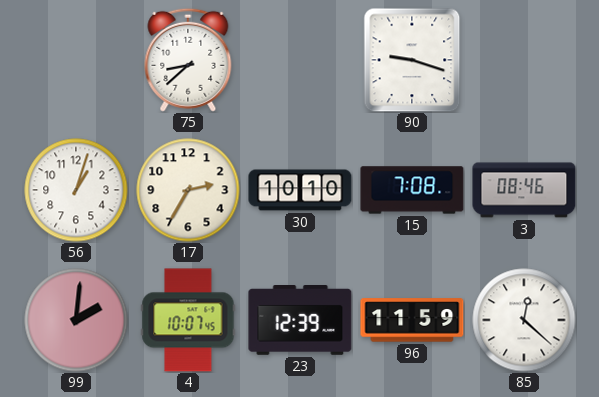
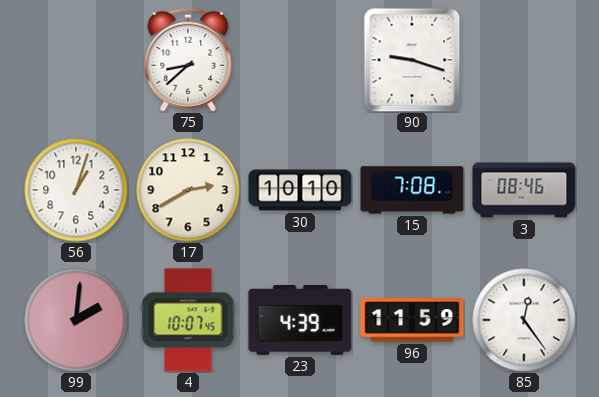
17: 2:35 -> 2:40 (188, 190)
23: 12:39 -> 4:39 (300, 321)
85: 12:22 -> 12:24 (524, 320)
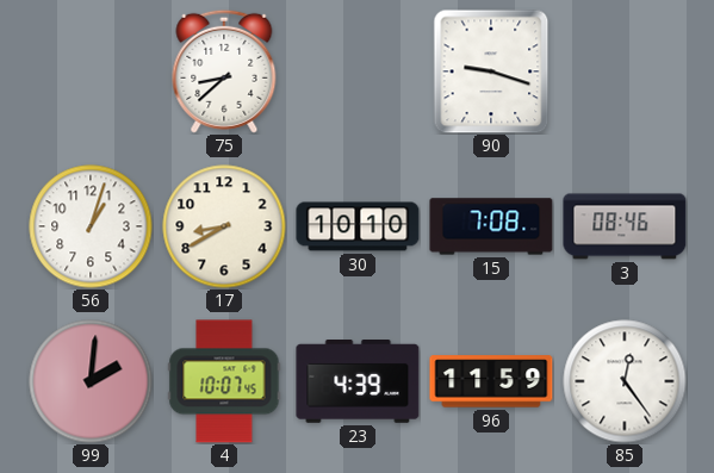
17: 2:40 -> 8:40 (224, 226)
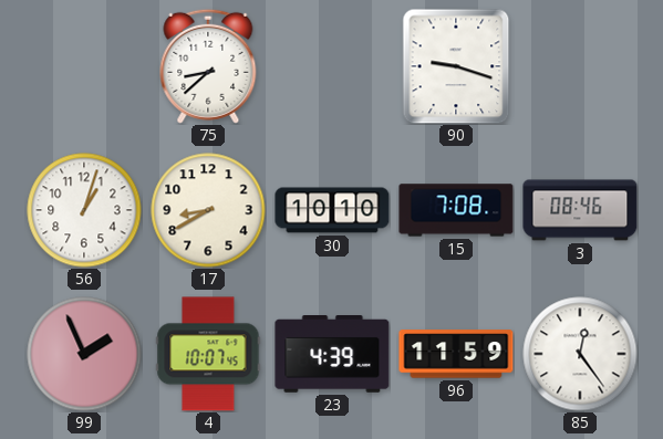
99: 2:01 -> 1:56 (84, 354)
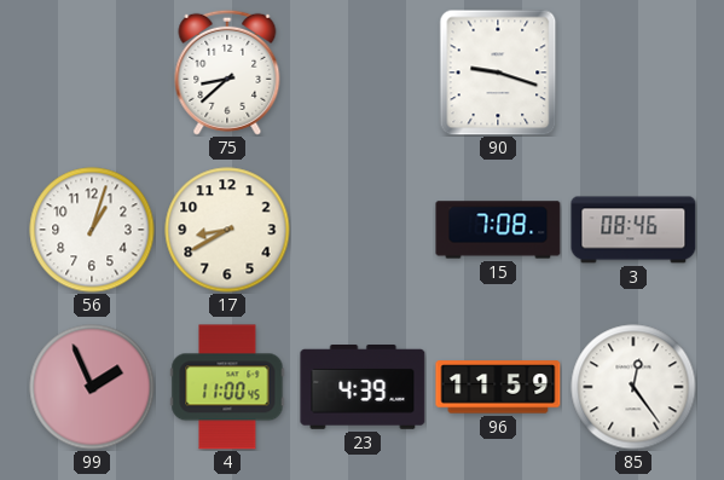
30: 10:10 -> none (332, 210)
4: 10:07 -> 11:00 (227, 387)
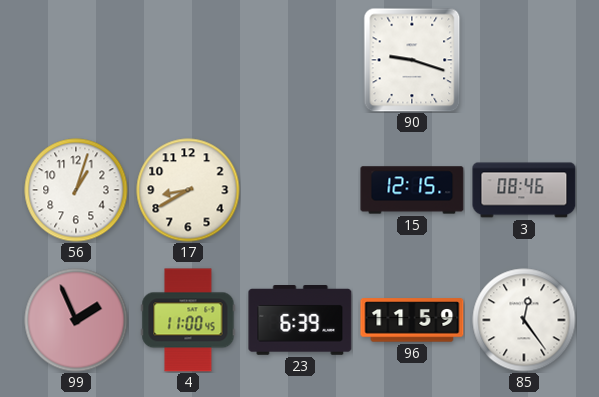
75: 8:38 -> none (227, 73)
15: 7:08 -> 12:15 (412, 190)
23: 4:39 -> 6:39 (300, 321)
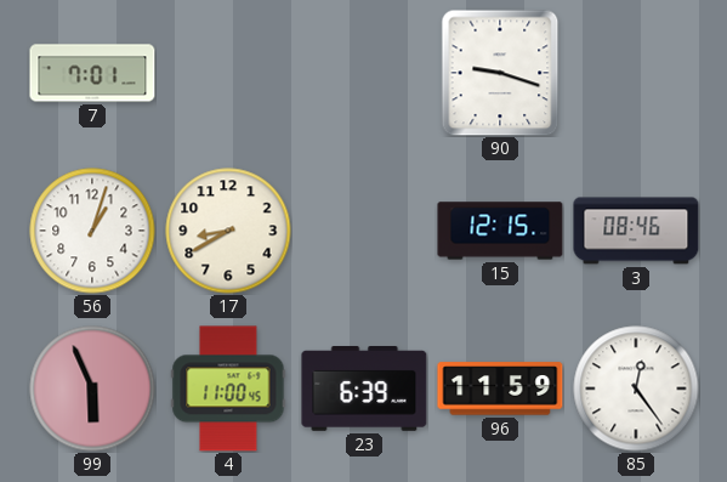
7: none -> 7:01 (92, 73)
99: 1:56 -> 5:56 (92, 389)
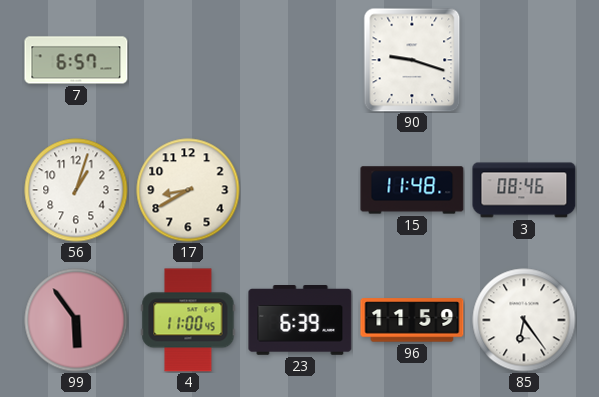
7: 7:01 -> 6:57 (76, 60)
15: 12:15 -> 11:48 (412, 190)
99: 5:56 -> 5:54 (76, 320)
85: 12:24 -> 6:24 (524, 320)
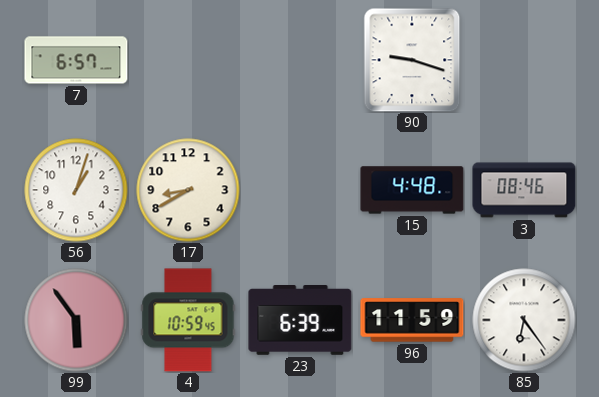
15: 11:48 -> 4:48 (412, 190)
4: 11:00 -> 10:59 (188, 320)
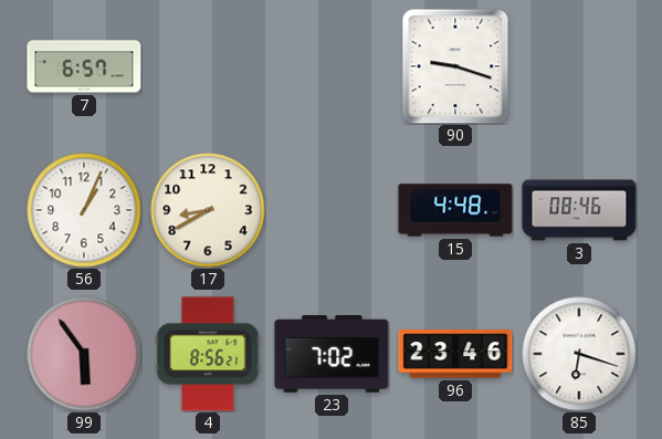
56: 1:03 -> 1:04 (84, 210)
4: 10:59 -> 8:56 (208, 354)
23: 6:39 -> 7:02 (332, 355)
96: 11:59 -> 23:46 (455, 354)
85: 6:24 -> 6:18 (579, 354)
